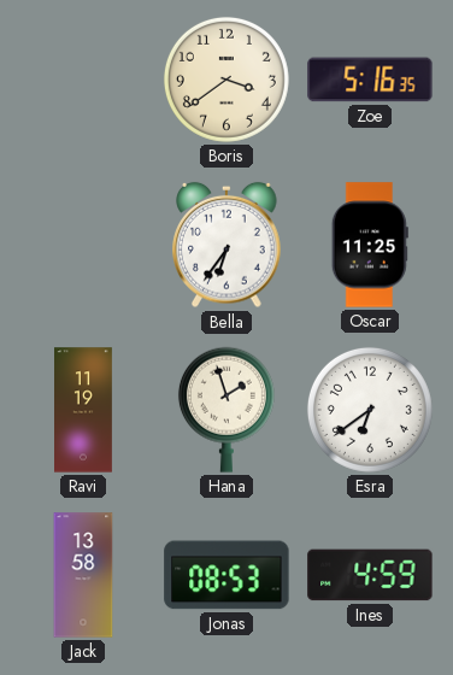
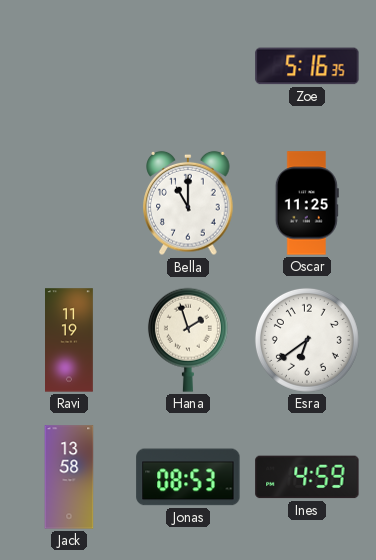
Boris: 3:39 -> none (226, 80)
Bella: 6:36 -> 11:00 (188, 203)
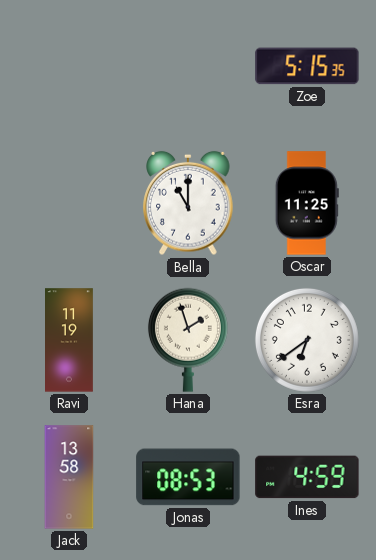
Zoe: 5:16 -> 5:15 (307, 66)
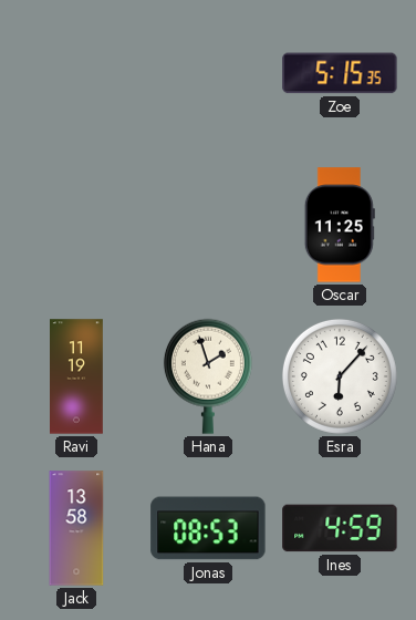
Bella: 11:00 -> none (188, 203)
Esra: 6:39 -> 6:07 (340, 376)
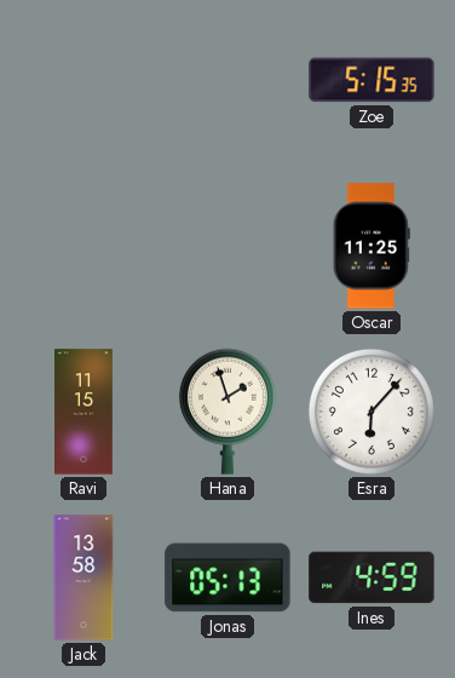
Ravi: 11:19 -> 11:15 (85, 412)
Jonas: 08:53 -> 05:13 (227, 578)
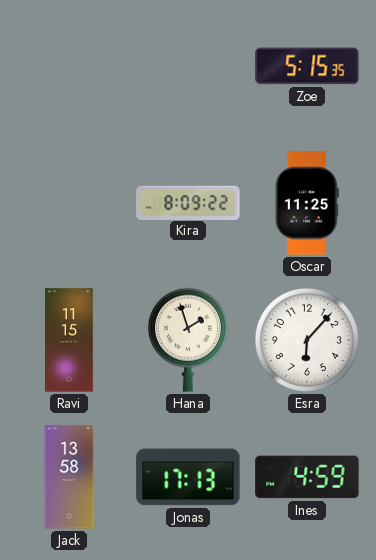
Kira: none -> 8:09 (188, 202)
Jonas: 05:13 -> 17:13 (188, 477)
